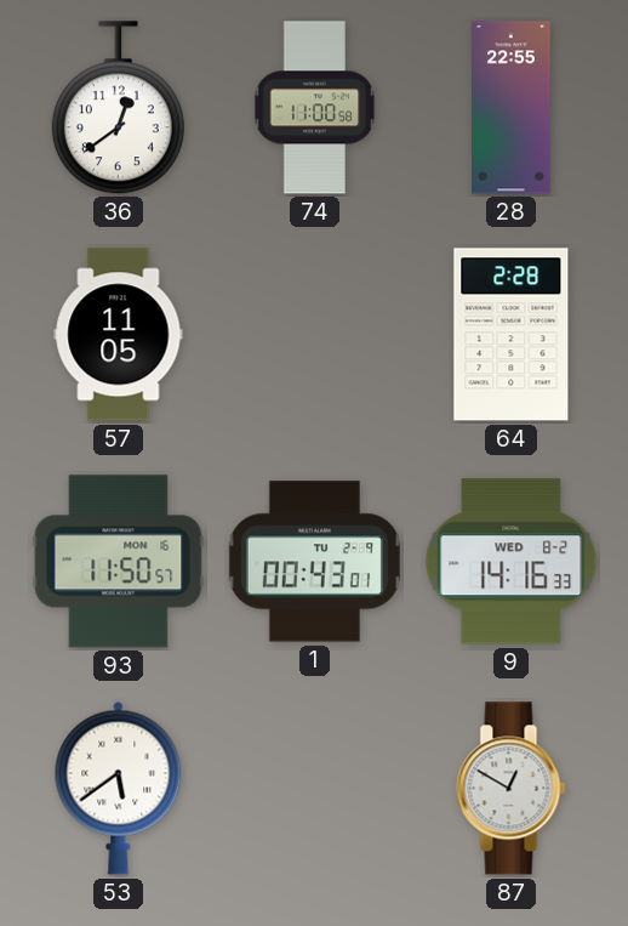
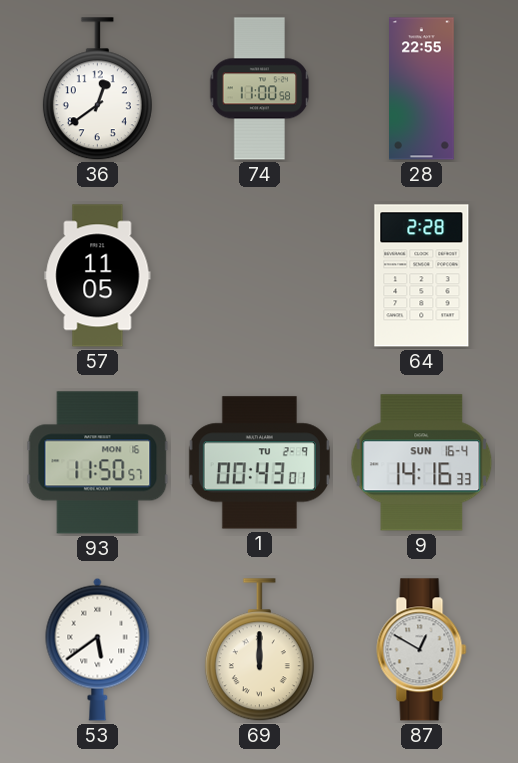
9 date: WED 8-2 -> SUN 16-4 (422, 463)
69: none -> 12:00 (259, 650)
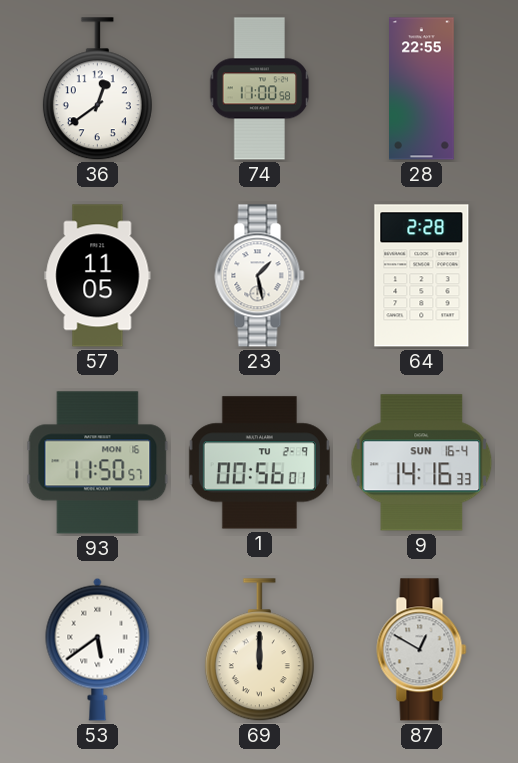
23: none -> 1:28 (260, 276)
1: 00:43 -> 00:56 (259, 463)
